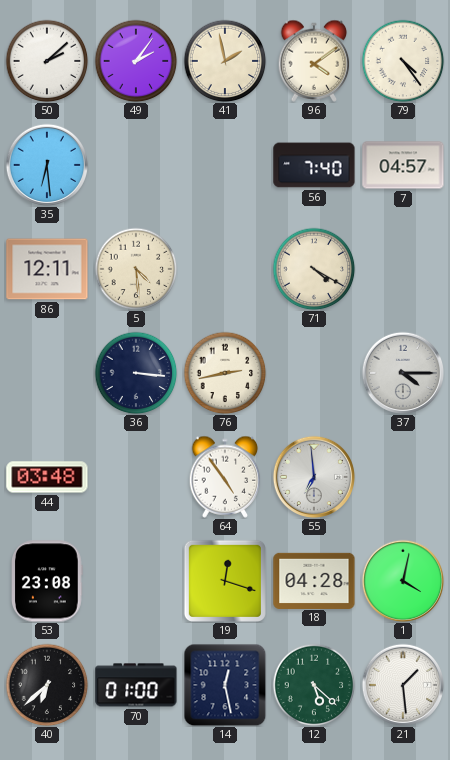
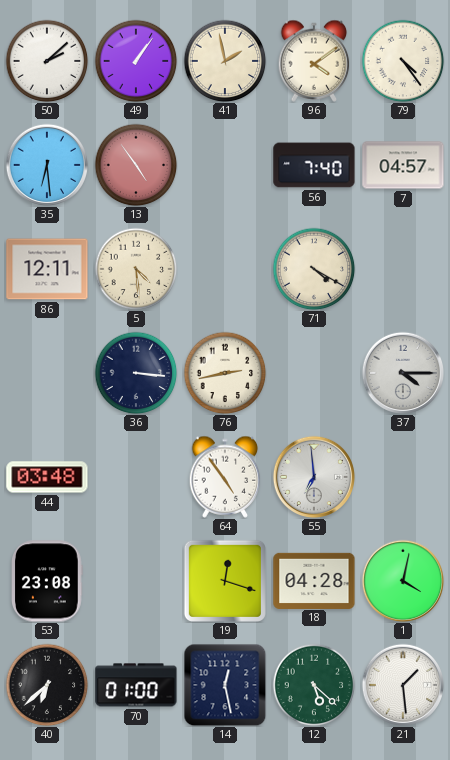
49: 2:06 -> 1:06 (136, 61)
13: none -> 4:54 (136, 165)
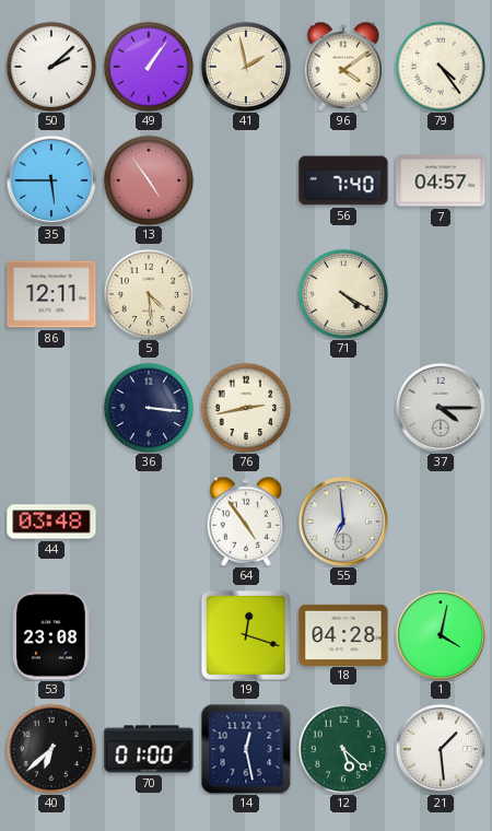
35: 6:29 -> 5:45 (50, 179)
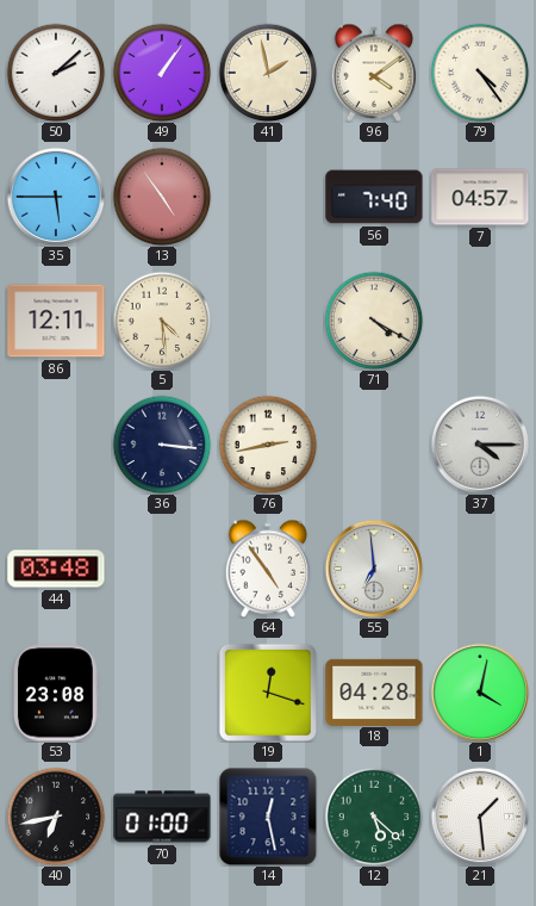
40: 6:38 -> 6:43 (56, 817)
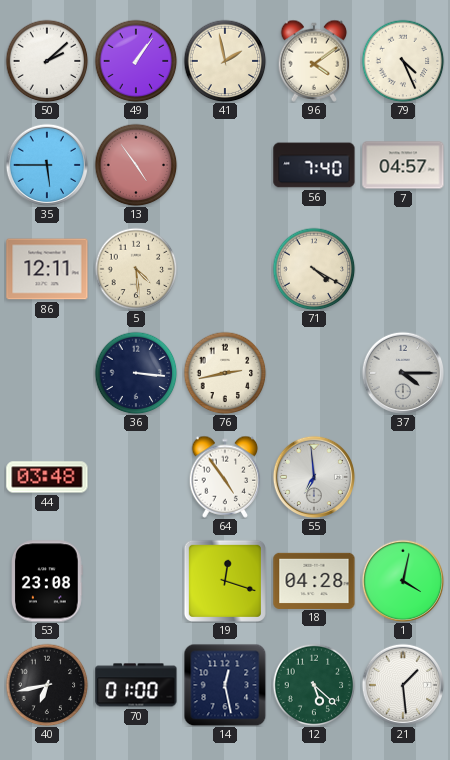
79: 4:24 -> 4:26 (403, 61)
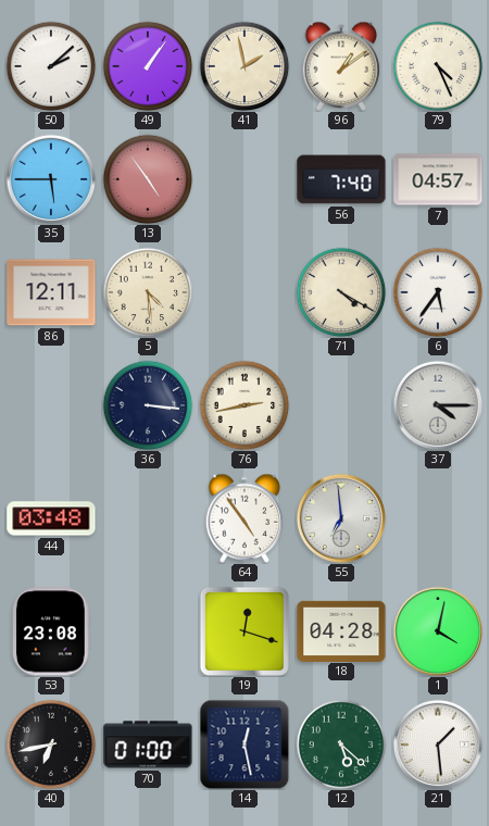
96: 4:09 -> 1:09 (341, 66)
6: none -> 5:36 (438, 292)
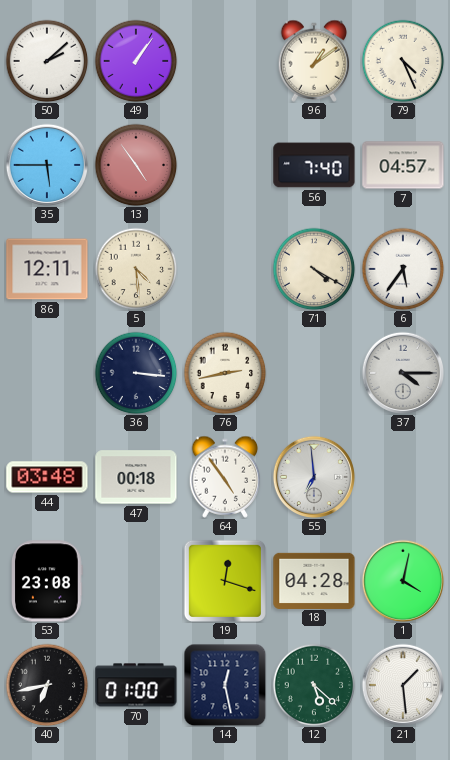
41: 1:58 -> none (244, 66)
47: none -> 00:18 (136, 477)
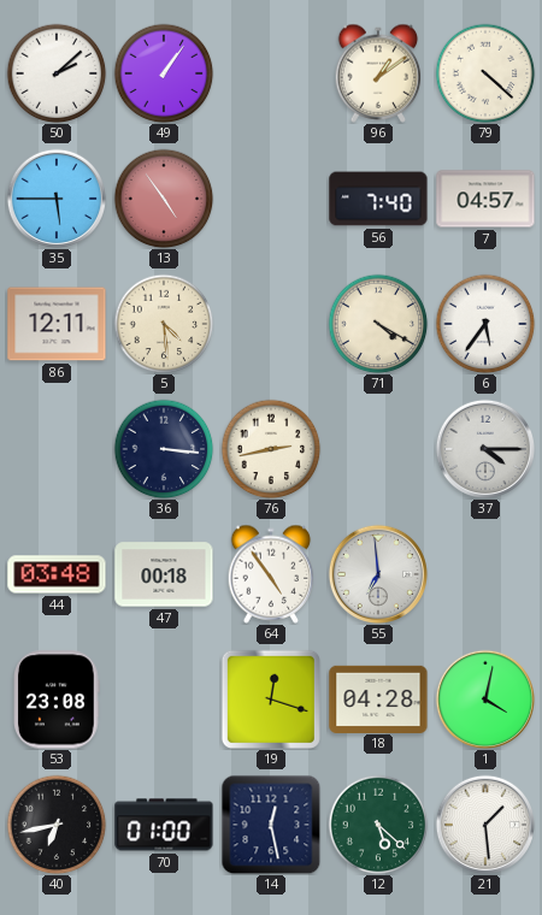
79: 4:26 -> 4:22 (485, 73)
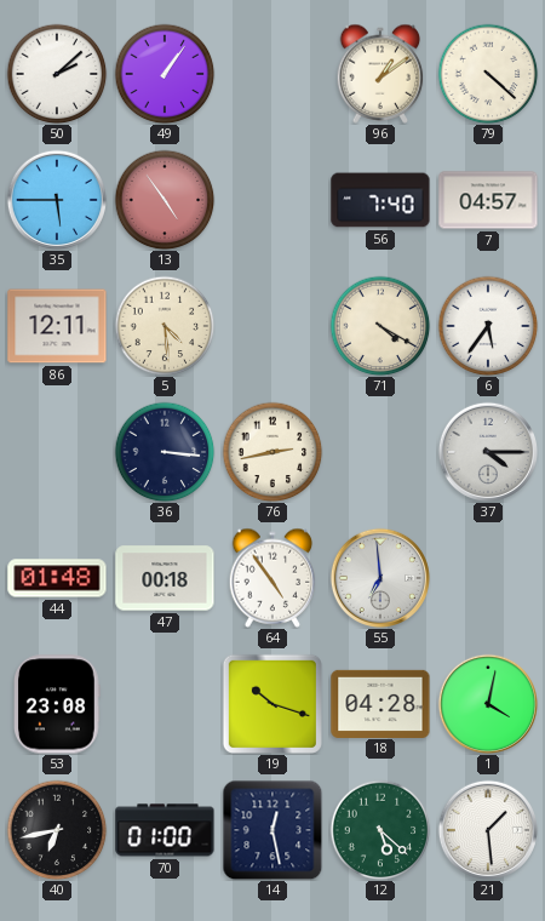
44: 03:48 -> 01:48 (57, 578)
19: 12:18 -> 10:18 (272, 704)
